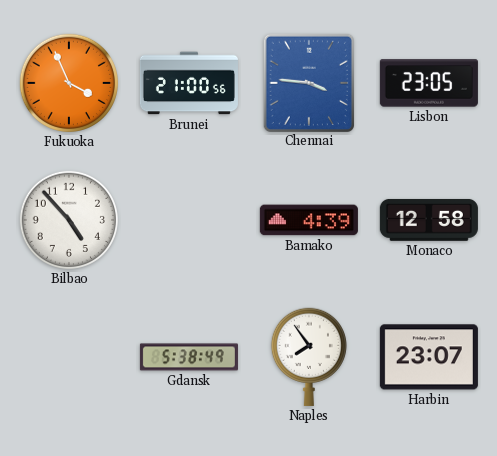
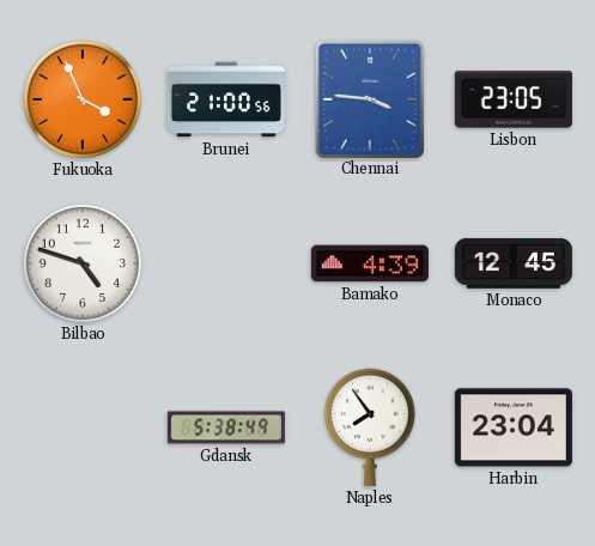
Bilbao: 4:53 -> 4:48 (83, 263)
Monaco: 12:58 -> 12:45 (514, 263)
Harbin: 23:07 -> 23:04 (514, 427)
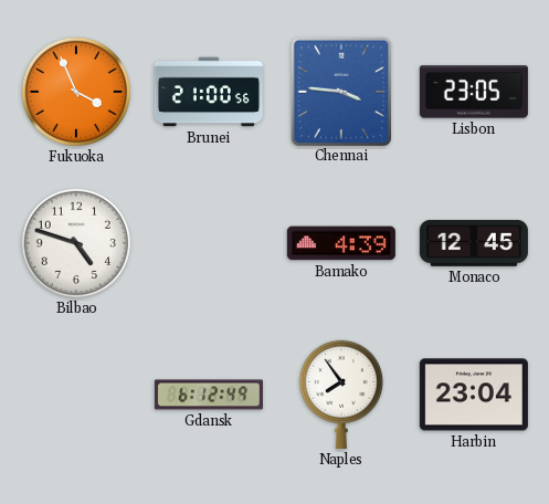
Gdansk: 5:38 -> 6:12 (209, 395)
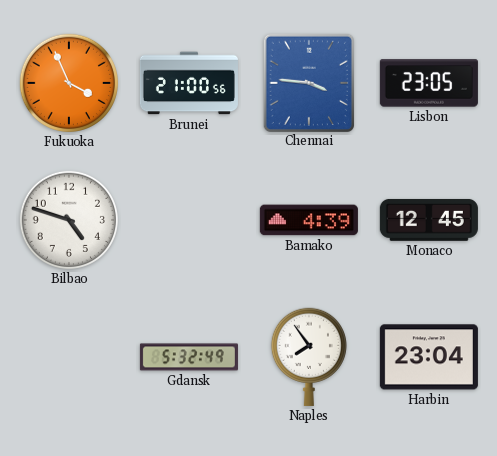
Gdansk: 6:12 -> 5:32 (189, 357)
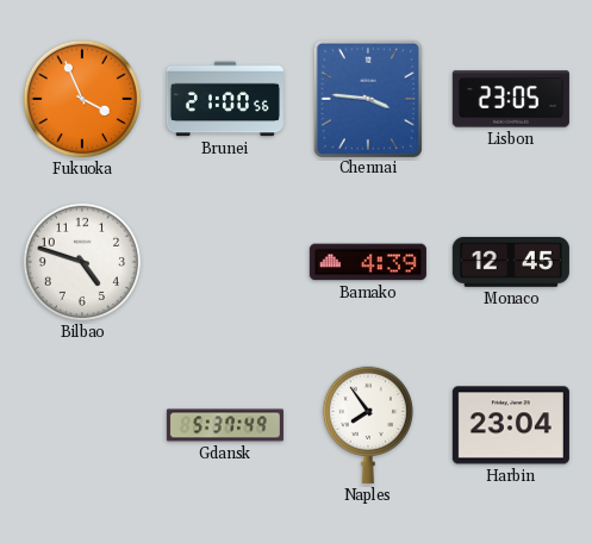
Gdansk: 5:32 -> 5:37 (225, 425)
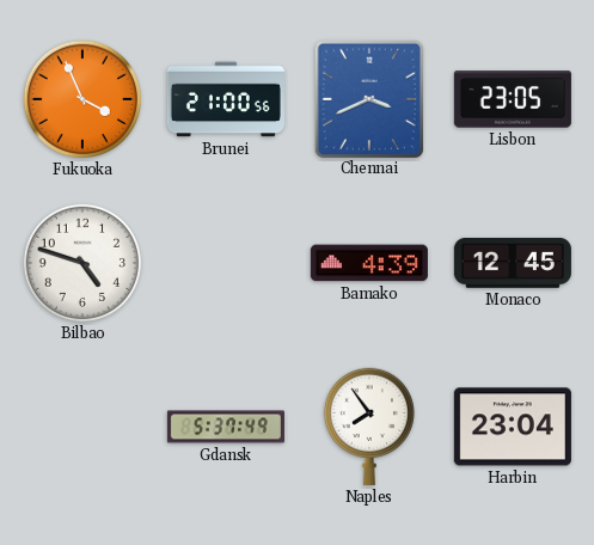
Chennai: 3:46 -> 3:41 (369, 98)
